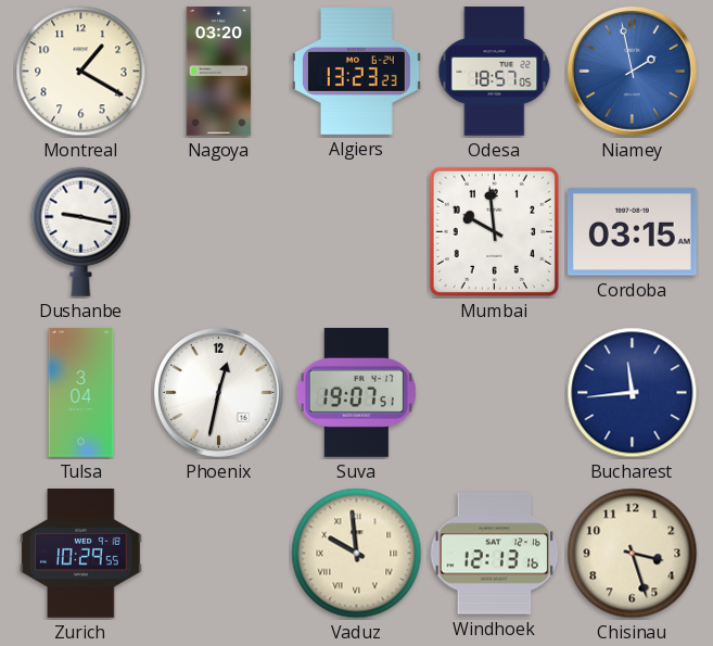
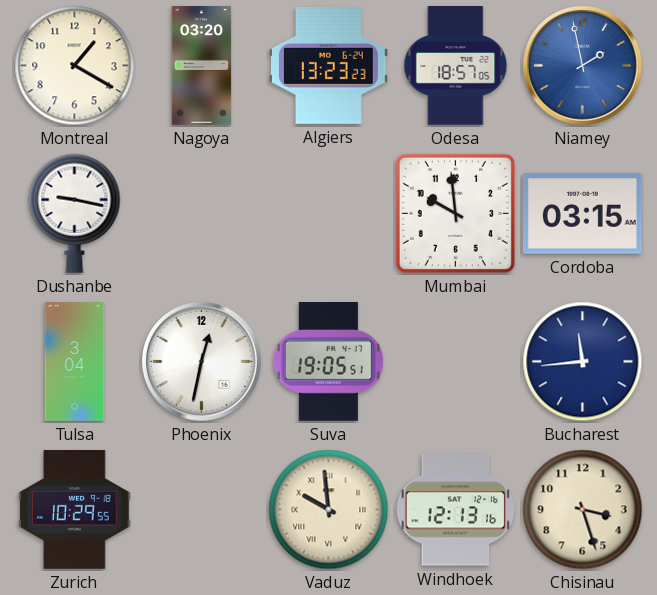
Suva: 19:07 -> 19:05 (328, 362)
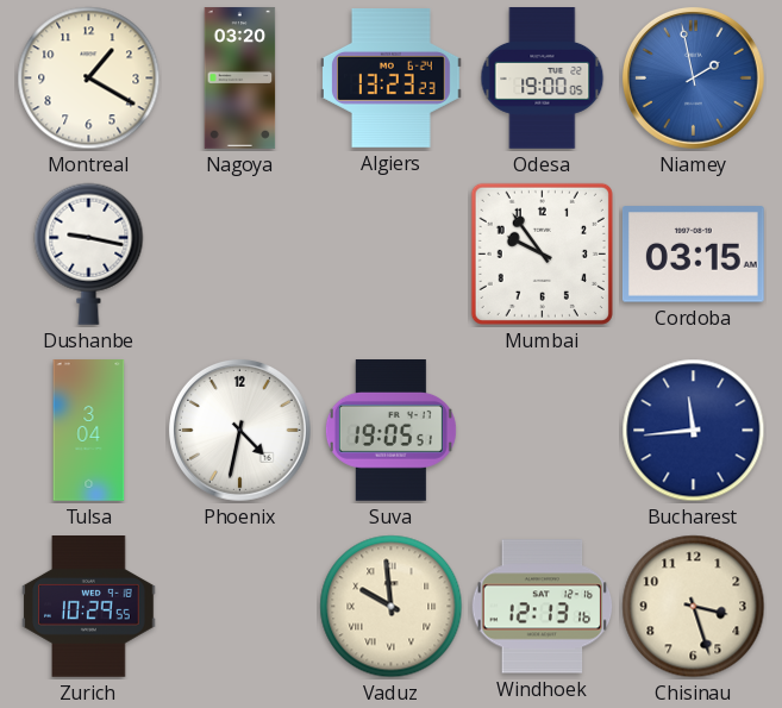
Odesa: 18:57 -> 19:00 (543, 79)
Mumbai: 9:59 -> 9:54 (542, 253)
Phoenix: 12:32 -> 4:32 (239, 430)
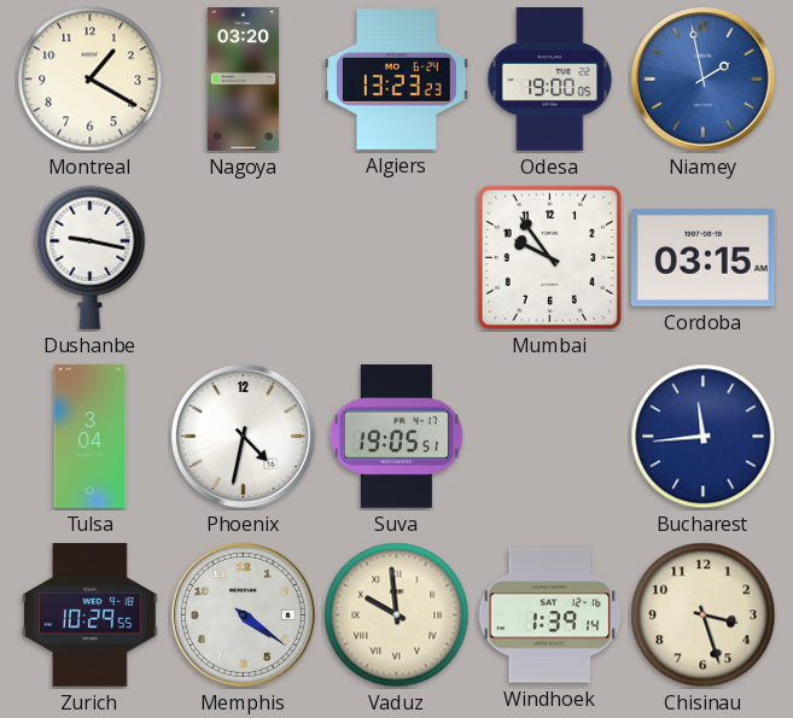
Memphis: none -> 4:21 (243, 614)
Windhoek: 12:13 -> 1:39 (550, 615)
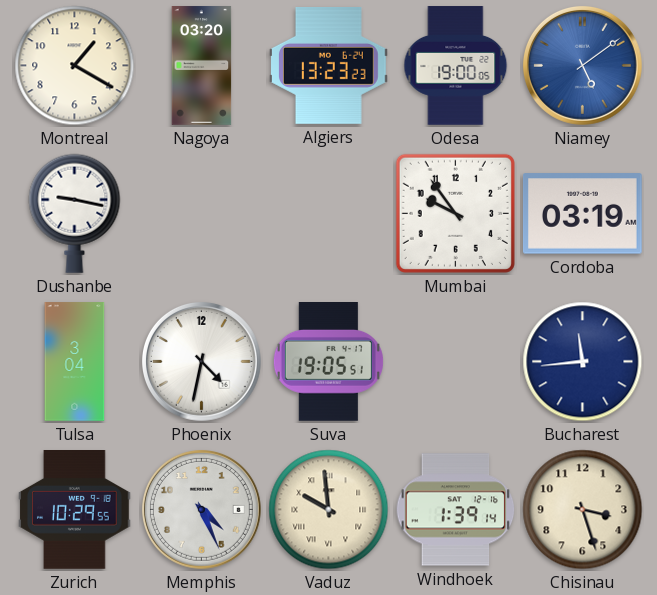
Niamey: 1:58 -> 5:09 (582, 65)
Cordoba: 03:15 -> 03:19 (582, 214)
Memphis: 4:21 -> 4:26 (201, 509)
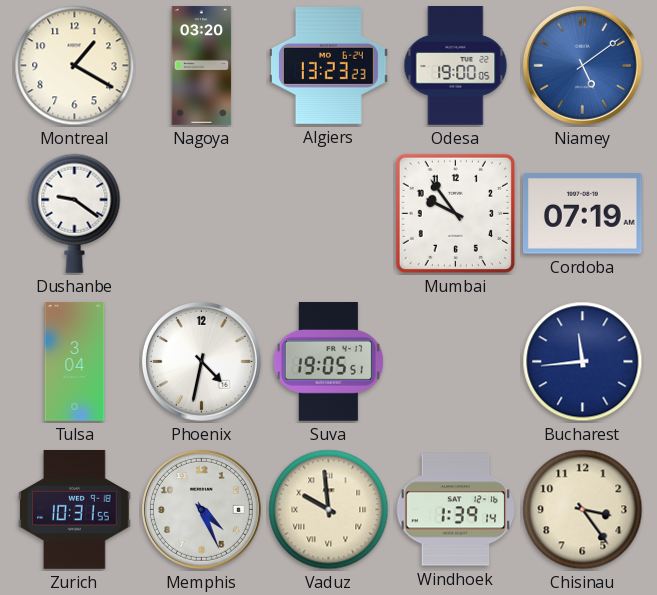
Dushanbe: 9:17 -> 9:21 (75, 213)
Cordoba: 03:19 -> 07:19 (582, 214)
Zurich: 10:29 -> 10:31 (75, 510)
Chisinau: 3:27 -> 3:24 (583, 510)
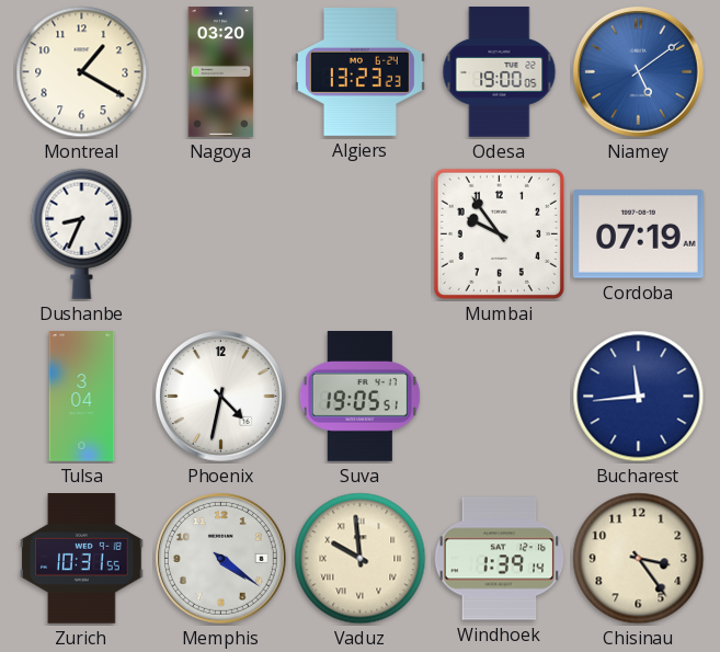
Dushanbe: 9:21 -> 8:34 (82, 233)
Memphis: 4:26 -> 4:21 (220, 558)
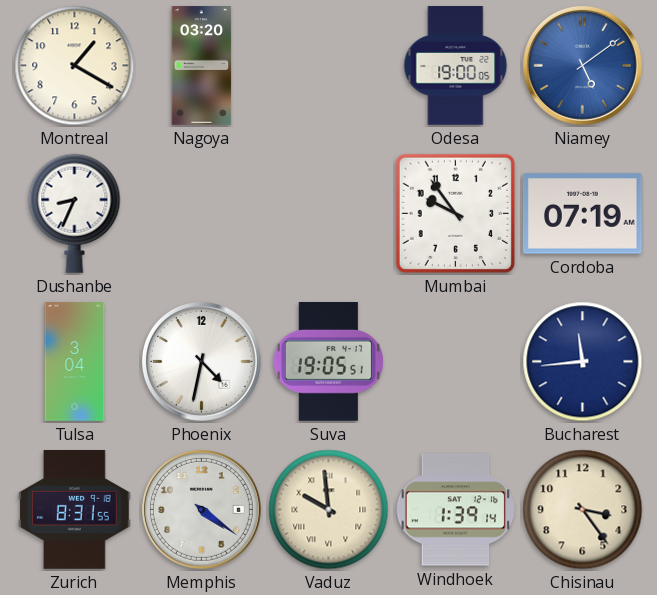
Algiers: 13:23 -> none (361, 72)
Zurich: 10:31 -> 8:31 (75, 510)
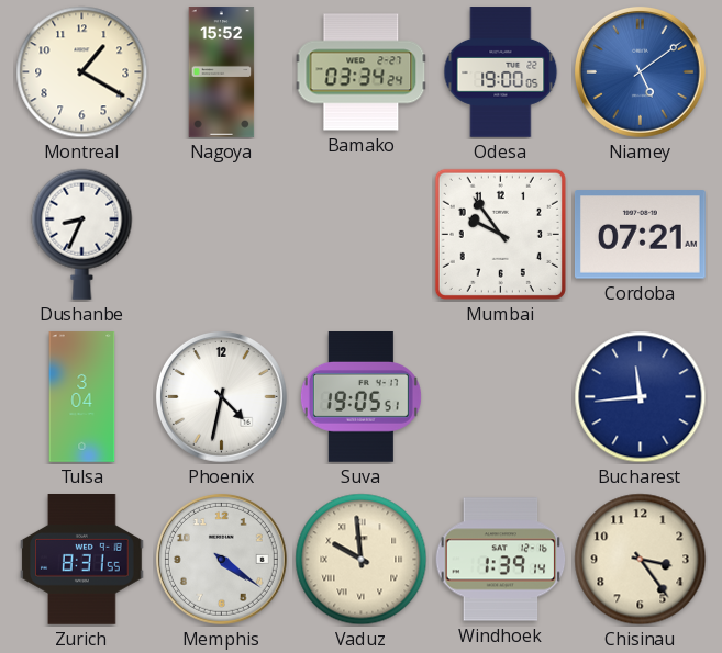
Nagoya: 03:20 -> 15:52 (222, 72)
Bamako: none -> 03:34 (362, 72)
Cordoba: 07:19 -> 07:21 (640, 235)
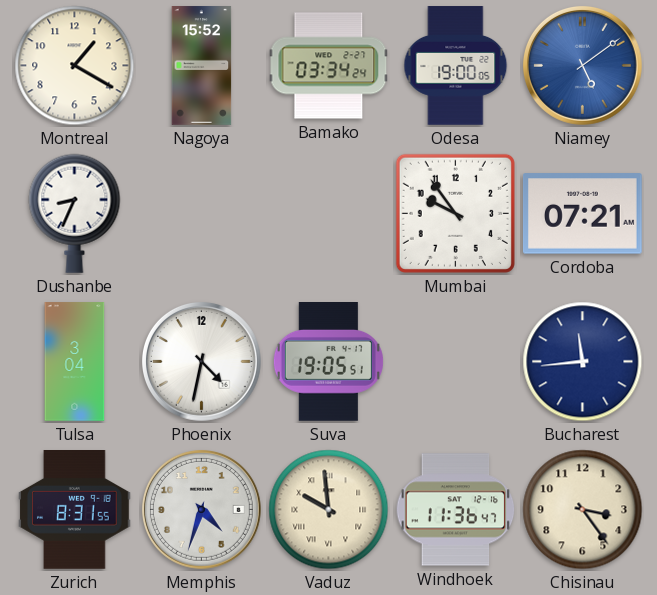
Memphis: 4:21 -> 4:33 (201, 509)
Windhoek: 1:39 -> 11:36 (456, 510)
